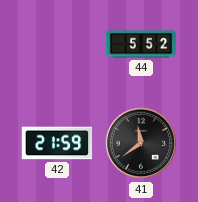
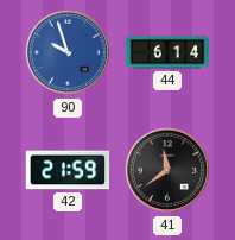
90: none -> 9:57 (68, 52)
44: 5:52 -> 6:14 (167, 52)
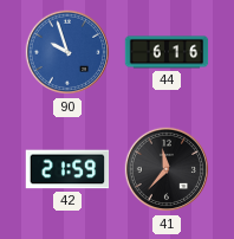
44: 6:14 -> 6:16 (167, 52)
41: 11:39 -> 11:37 (167, 169)
